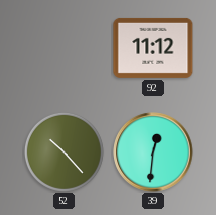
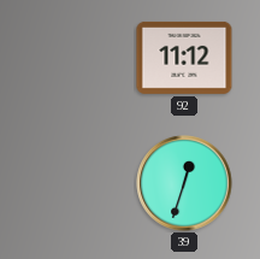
52: 10:23 -> none (64, 152)
39: 12:31 -> 12:33 (184, 183)
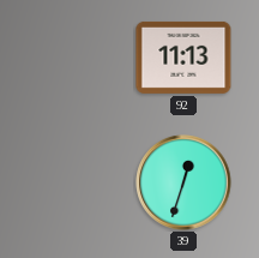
92: 11:12 -> 11:13 (183, 58)
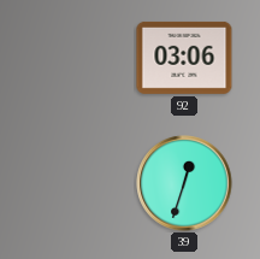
92: 11:13 -> 03:06 (184, 58)
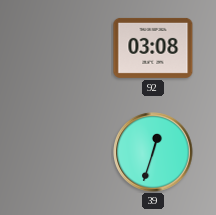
92: 03:06 -> 03:08 (153, 48)
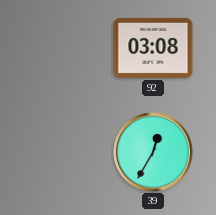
39: 12:33 -> 12:35 (153, 152)
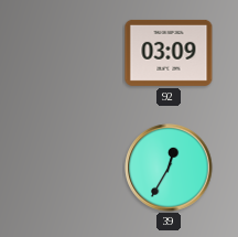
92: 03:08 -> 03:09 (169, 53)
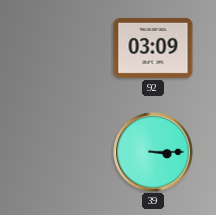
39: 12:35 -> 3:15 (153, 152)
